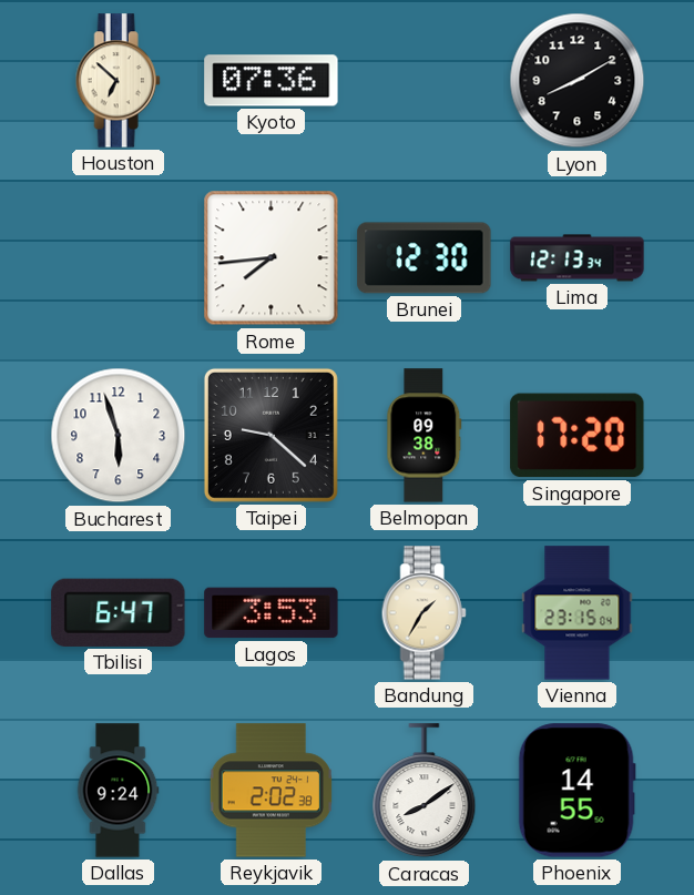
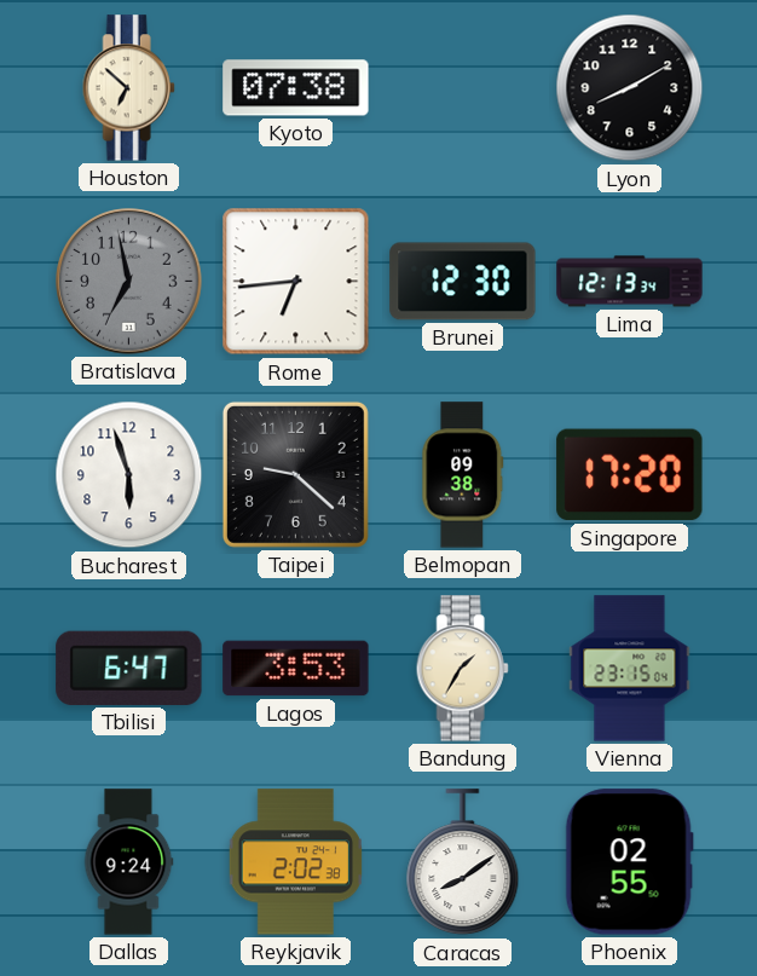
Kyoto: 07:36 -> 07:38 (296, 88)
Bratislava: none -> 6:58 (129, 282)
Rome: 7:44 -> 6:44 (296, 282)
Phoenix: 14:55 -> 02:55 (629, 862)
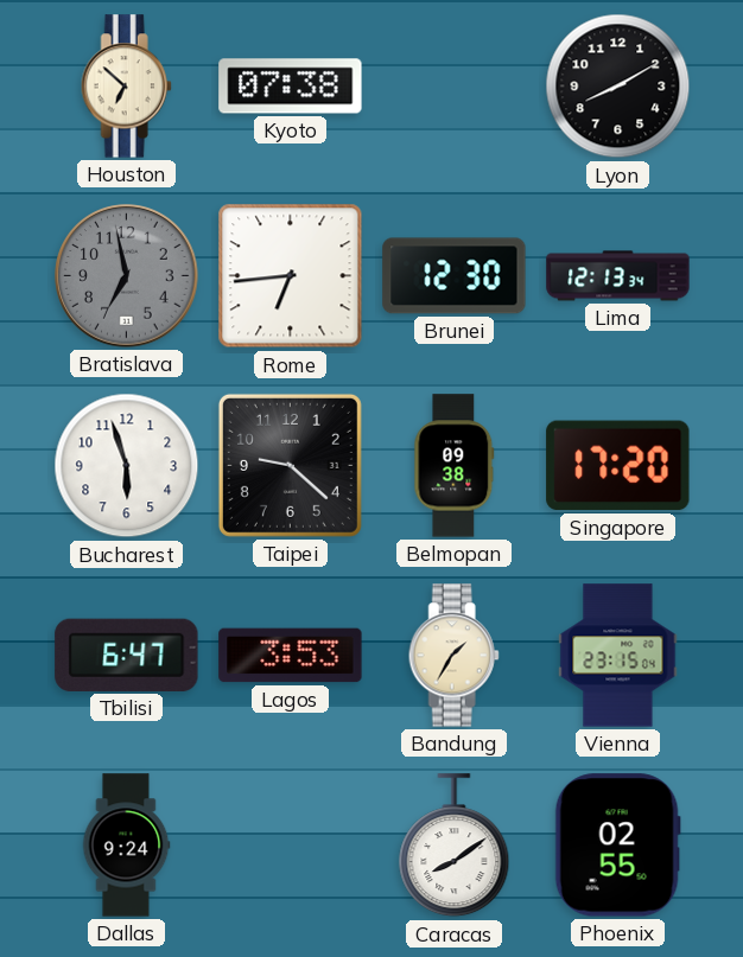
Reykjavik: 2:02 -> none (295, 862)
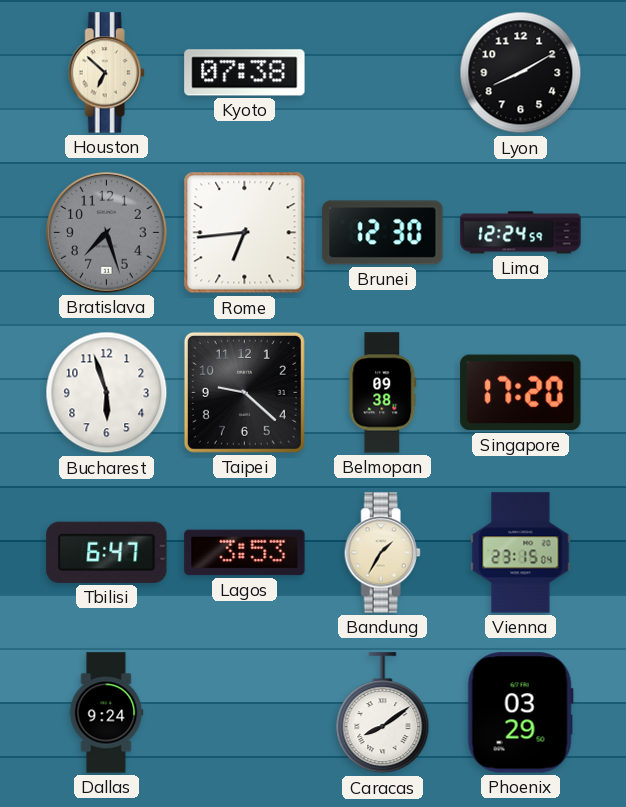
Bratislava: 6:58 -> 7:27 (107, 233)
Lima: 12:13 -> 12:24 (521, 233)
Phoenix: 02:55 -> 03:29 (520, 713)
